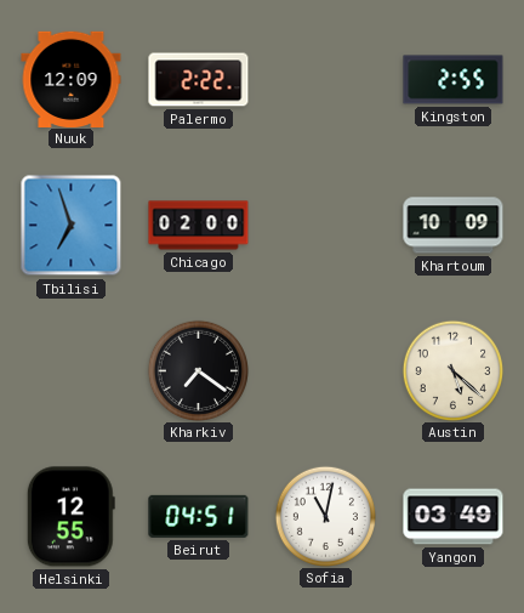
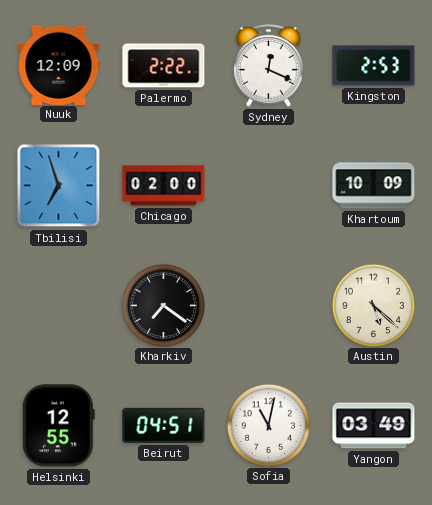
Sydney: none -> 12:19 (269, 66)
Kingston: 2:55 -> 2:53 (374, 66)
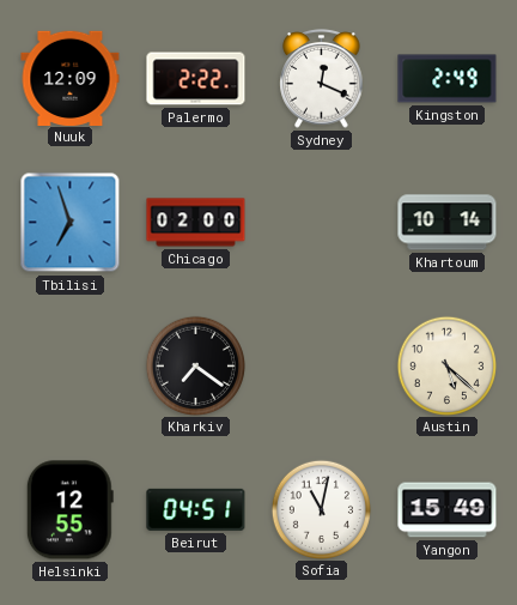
Kingston: 2:53 -> 2:49 (448, 79)
Khartoum: 10:09 -> 10:14 (448, 223)
Yangon: 03:49 -> 15:49 (448, 510)
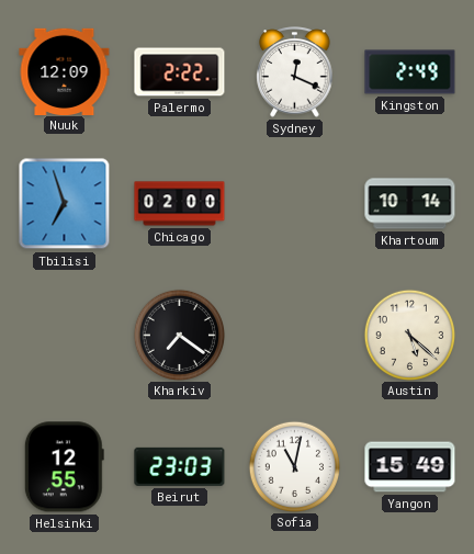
Beirut: 04:51 -> 23:03 (180, 466)
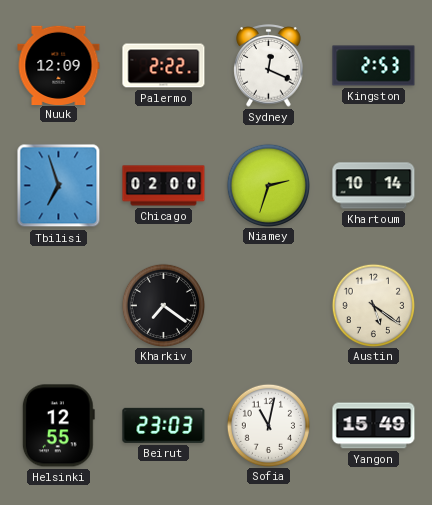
Kingston: 2:49 -> 2:53 (374, 66)
Niamey: none -> 2:33 (268, 185)
Austin: 5:22 -> 5:21 (373, 305)
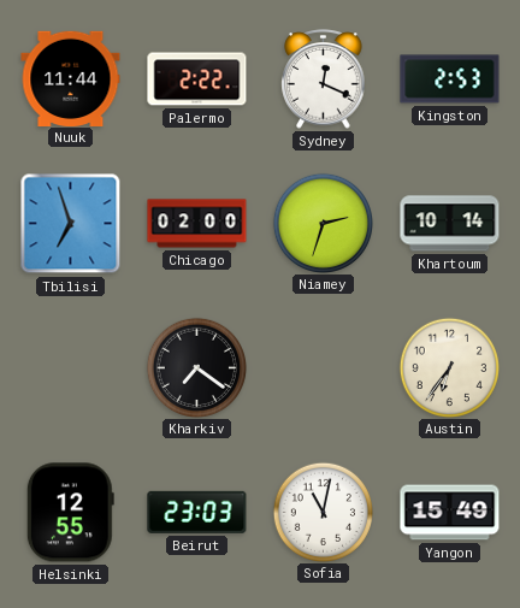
Nuuk: 12:09 -> 11:44 (71, 78)
Austin: 5:21 -> 6:36 (449, 367)
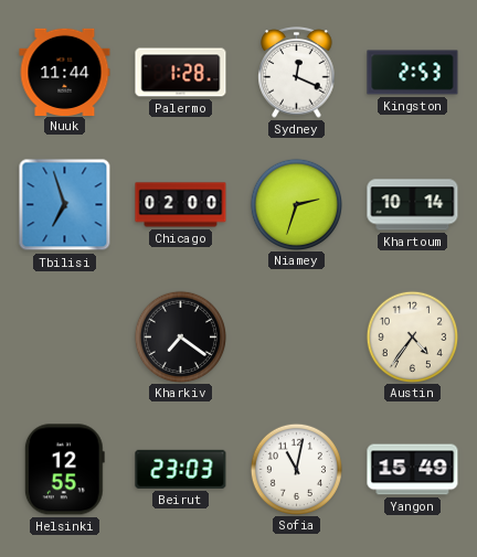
Palermo: 2:22 -> 1:28 (181, 73)
Austin: 6:36 -> 4:36 (412, 336)
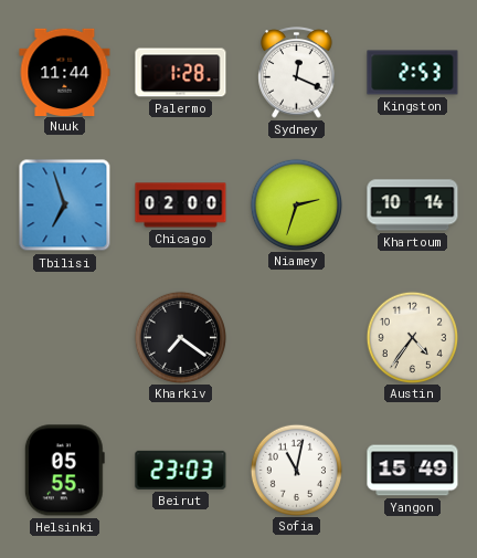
Helsinki: 12:55 -> 05:55 (64, 471)
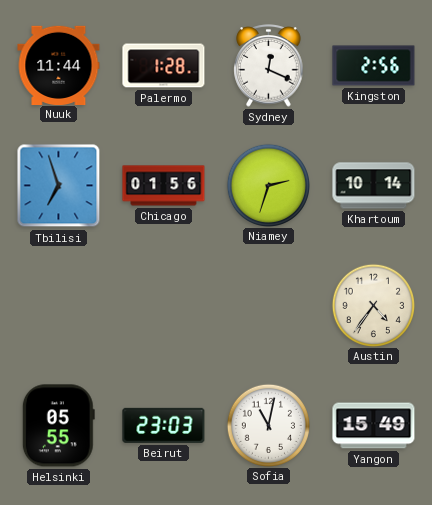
Kingston: 2:53 -> 2:56 (374, 66)
Chicago: 02:00 -> 01:56 (164, 186)
Kharkiv: 7:21 -> none (180, 337)
